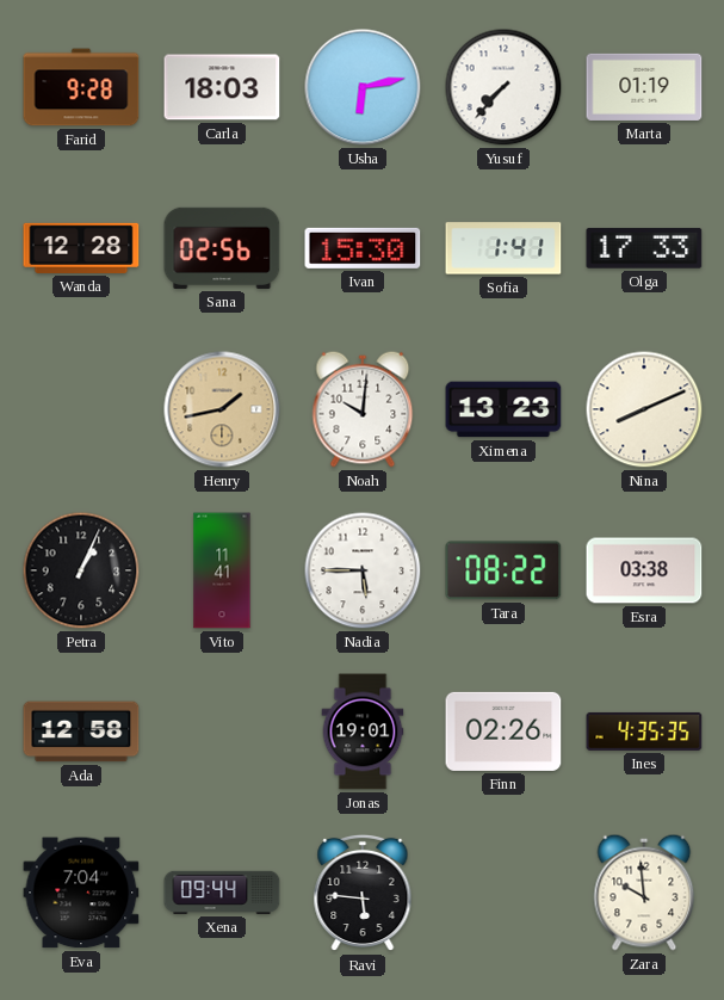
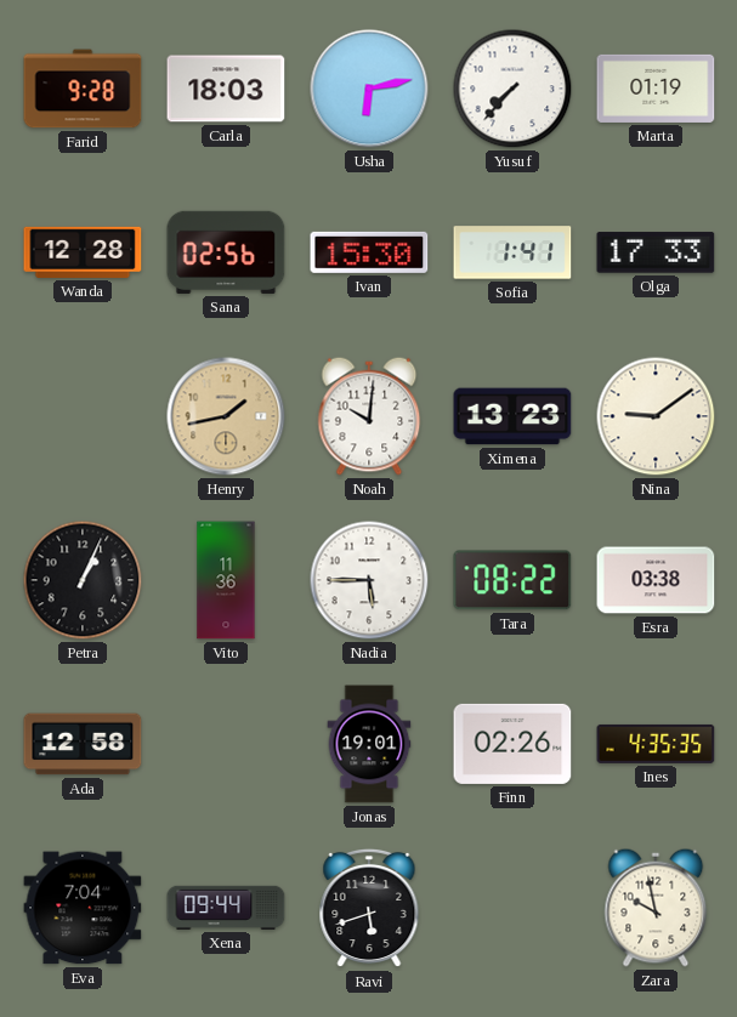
Nina: 8:11 -> 9:09 (656, 416)
Vito: 11:41 -> 11:36 (226, 580)
Ravi: 5:46 -> 5:42 (369, 908)
Zara: 9:59 -> 9:58 (656, 908)
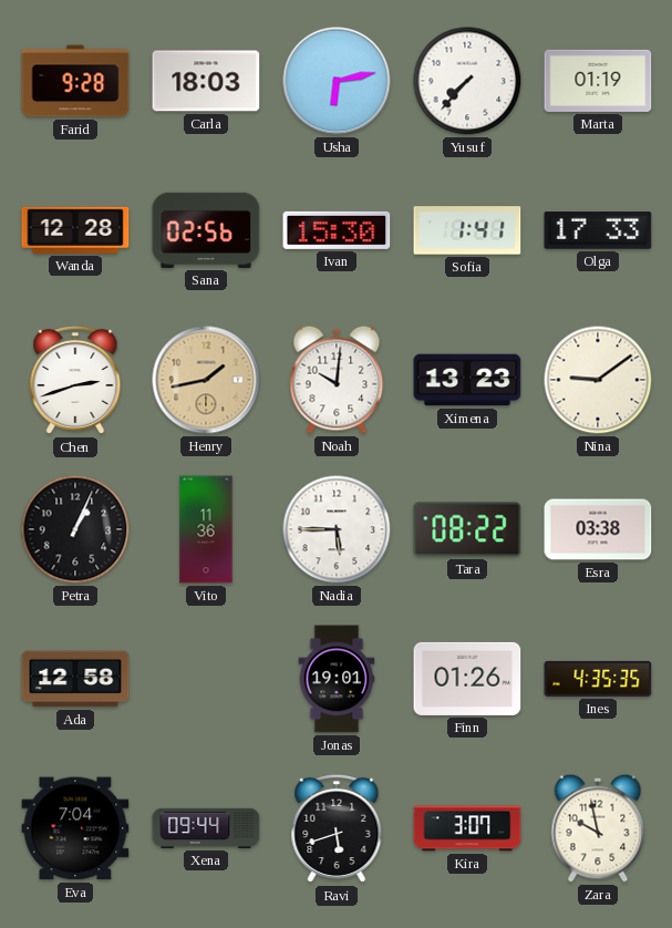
Chen: none -> 2:42 (75, 380)
Finn: 02:26 -> 01:26 (467, 679)
Kira: none -> 3:07 (467, 828)
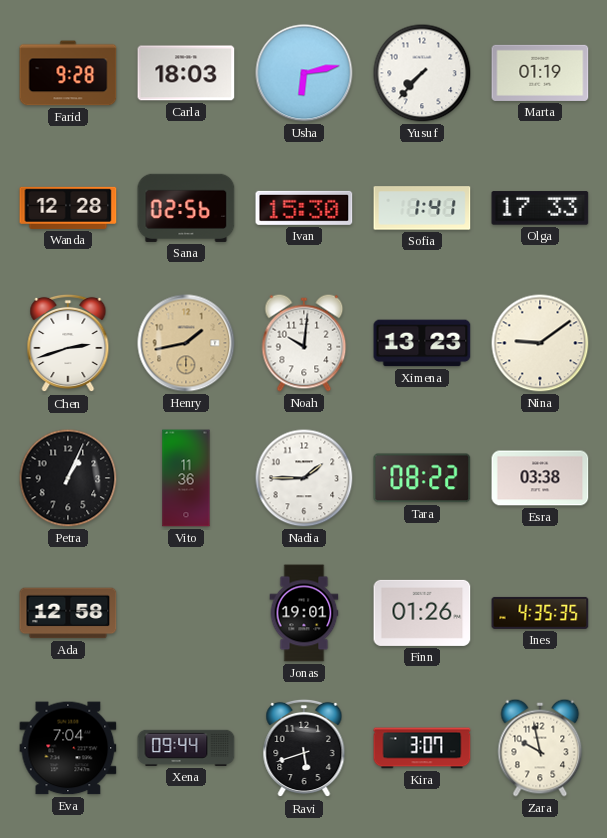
Nadia: 5:45 -> 1:45 (304, 478)
